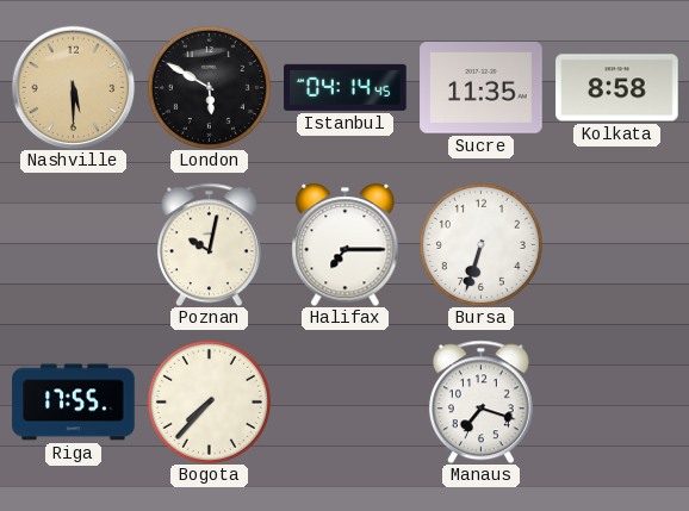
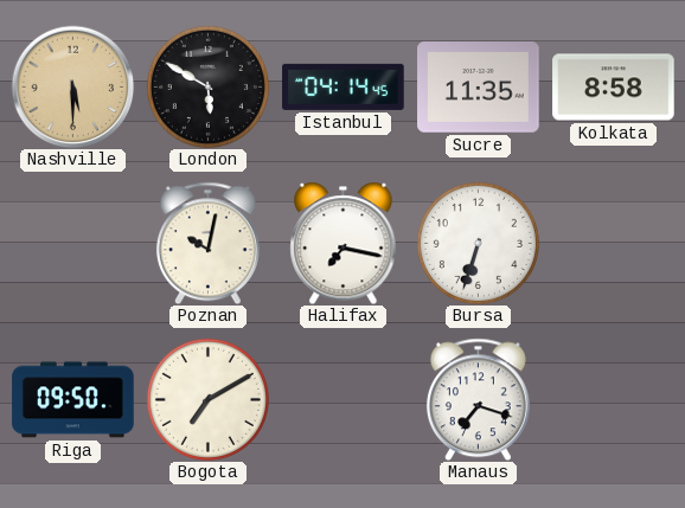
Halifax: 7:15 -> 7:17 (344, 243)
Riga: 17:55 -> 09:50 (73, 400)
Bogota: 7:37 -> 7:10 (207, 399)
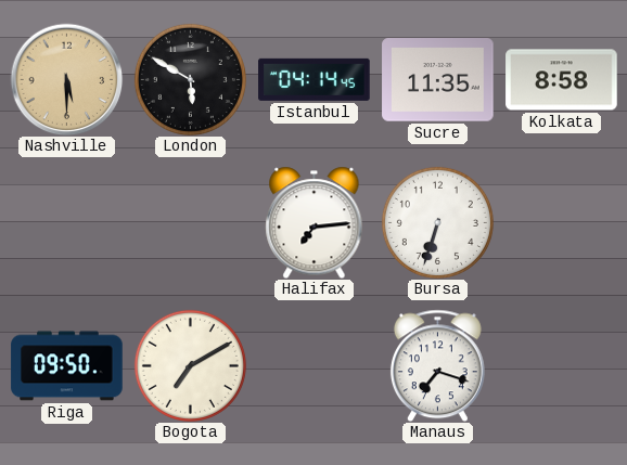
Poznan: 10:02 -> none (207, 243)
Halifax: 7:17 -> 7:14 (315, 222)
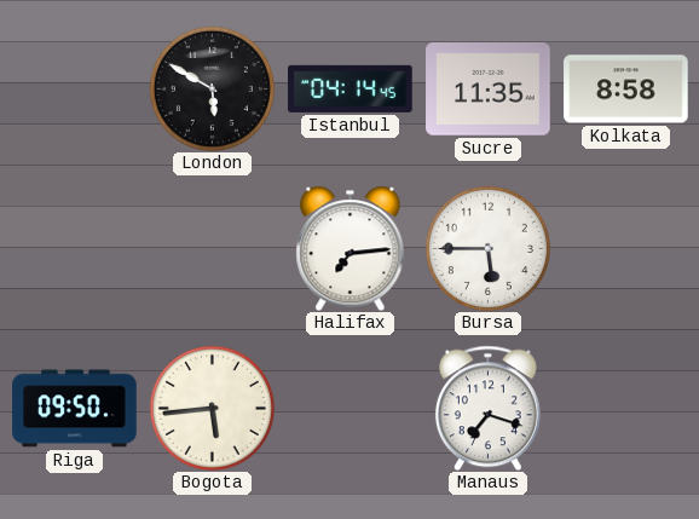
Nashville: 5:30 -> none (66, 79)
Bursa: 6:33 -> 5:45 (487, 248)
Bogota: 7:10 -> 5:44 (212, 408)
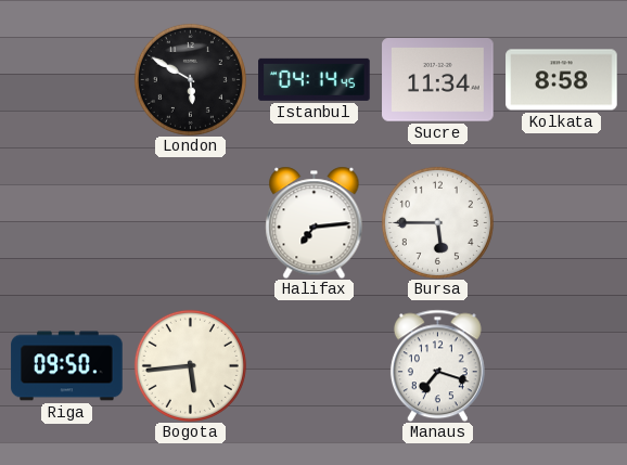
Sucre: 11:35 -> 11:34 (438, 80)
